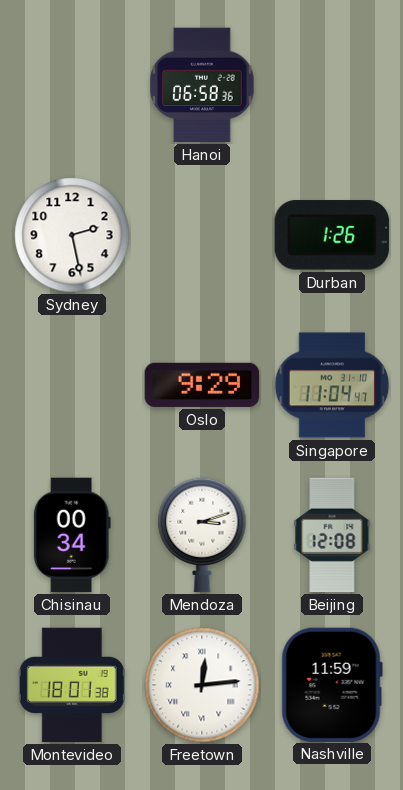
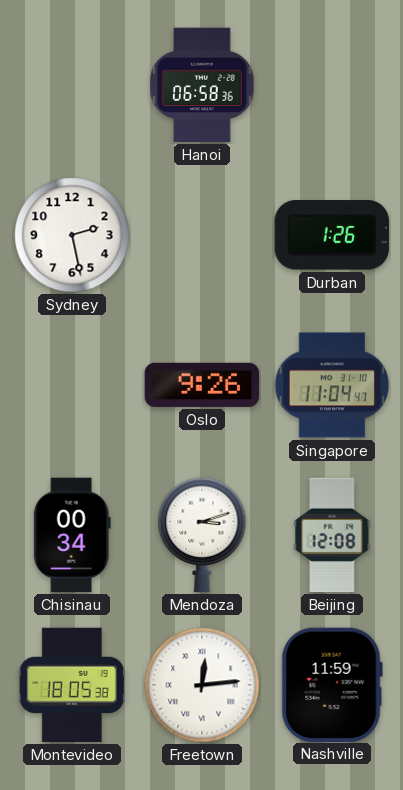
Oslo: 9:29 -> 9:26 (202, 385)
Montevideo: 18:01 -> 18:05 (72, 685)
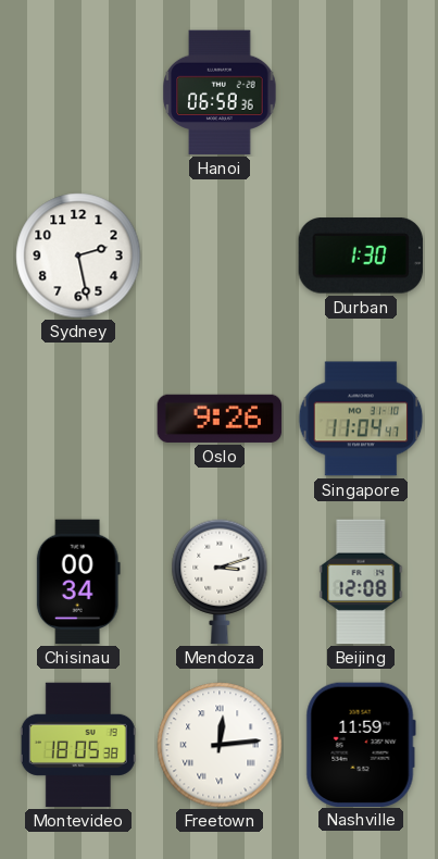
Durban: 1:26 -> 1:30 (361, 256)
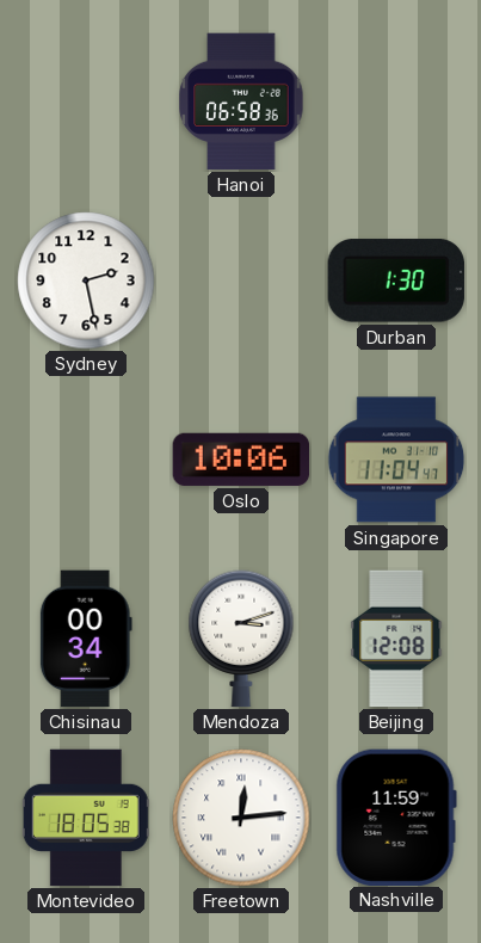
Oslo: 9:26 -> 10:06 (241, 460)
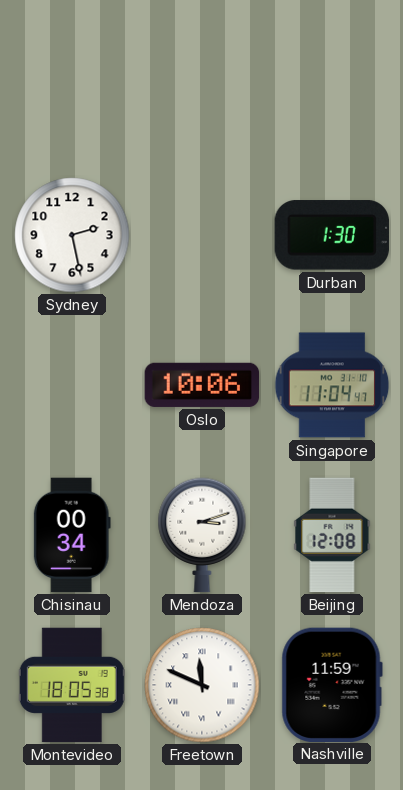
Hanoi: 06:58 -> none (241, 101)
Freetown: 12:14 -> 11:49 (202, 685)
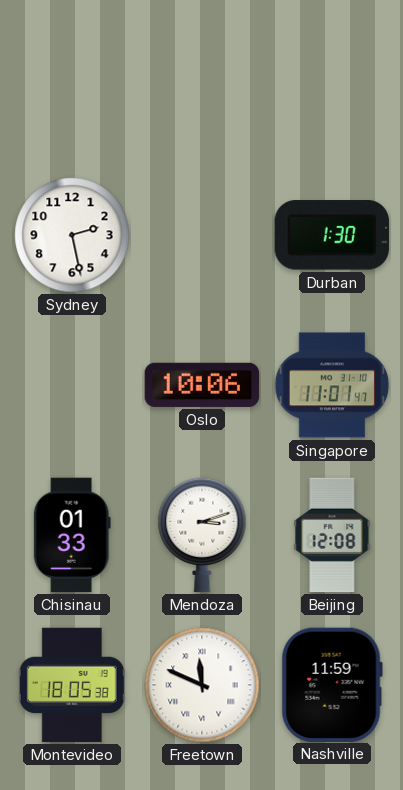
Singapore: 11:04 -> 11:01 (332, 385)
Chisinau: 00:34 -> 01:33 (72, 535)
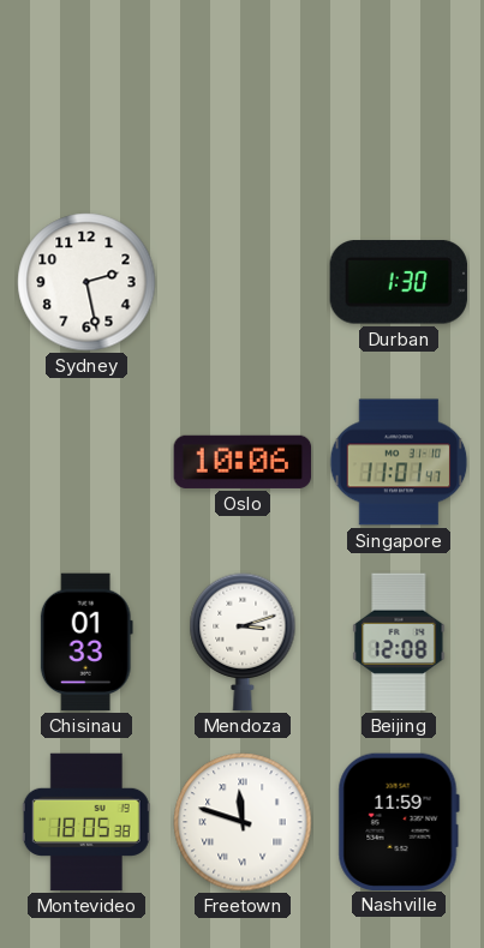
Freetown: 11:49 -> 11:48 (243, 822)
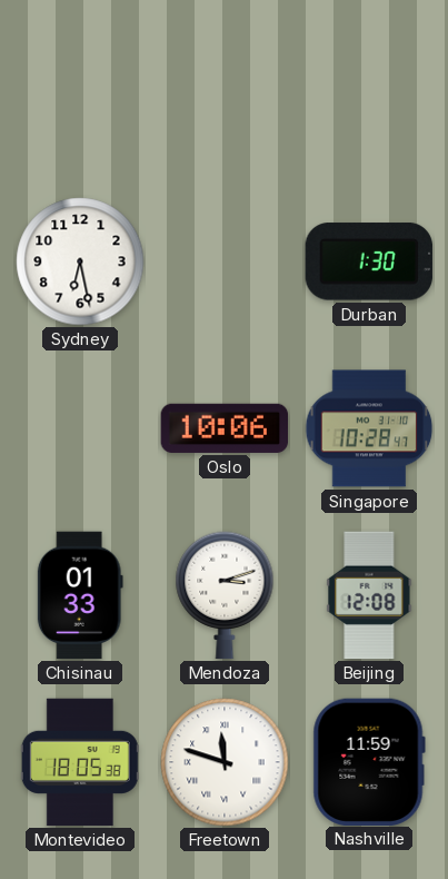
Sydney: 2:28 -> 6:28 (80, 261)
Singapore: 11:01 -> 10:28 (369, 428)
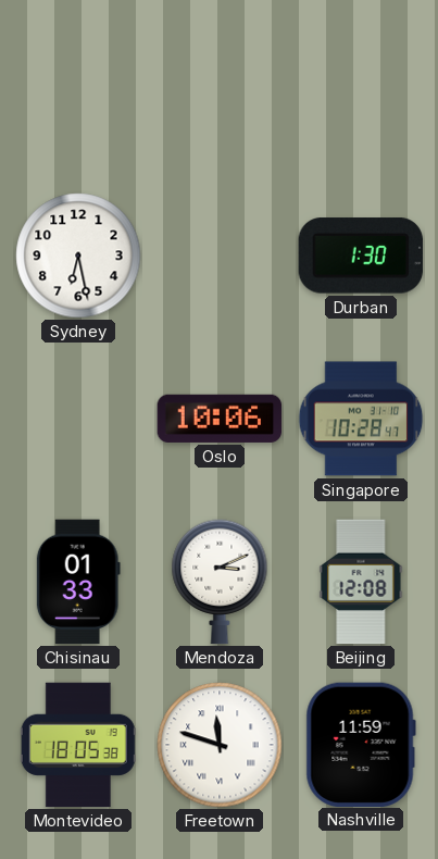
Mendoza: 3:12 -> 3:11 (220, 582)
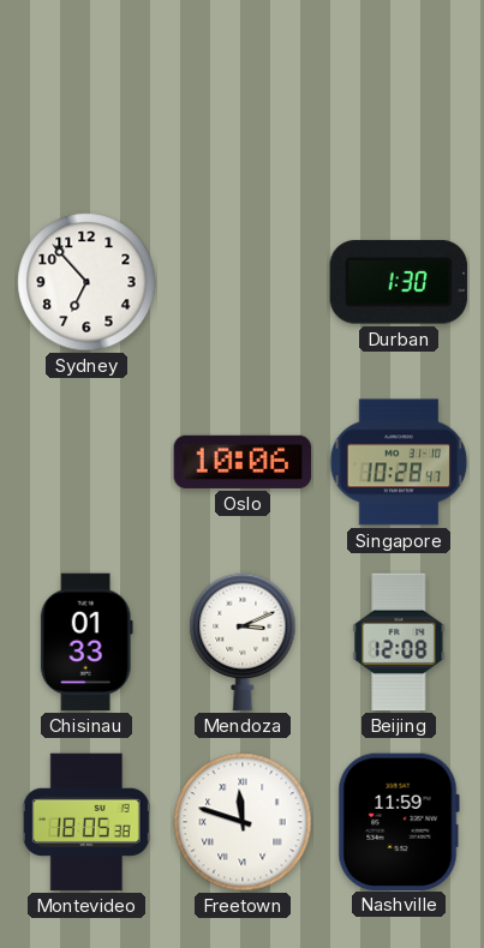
Sydney: 6:28 -> 6:53 (86, 282)
